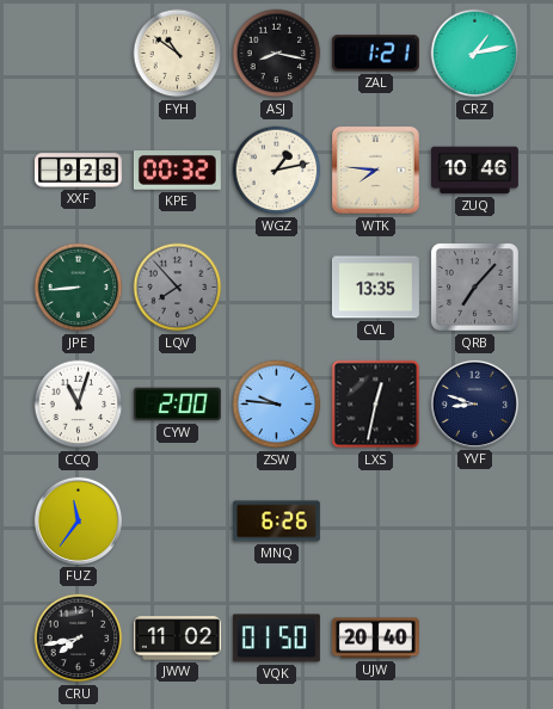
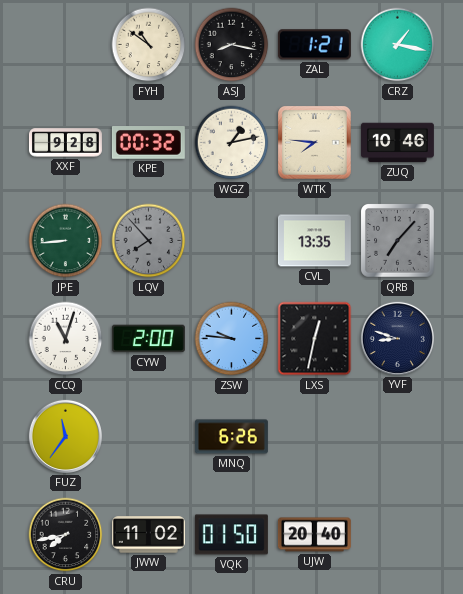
CRZ: 1:13 -> 1:17 (398, 45)
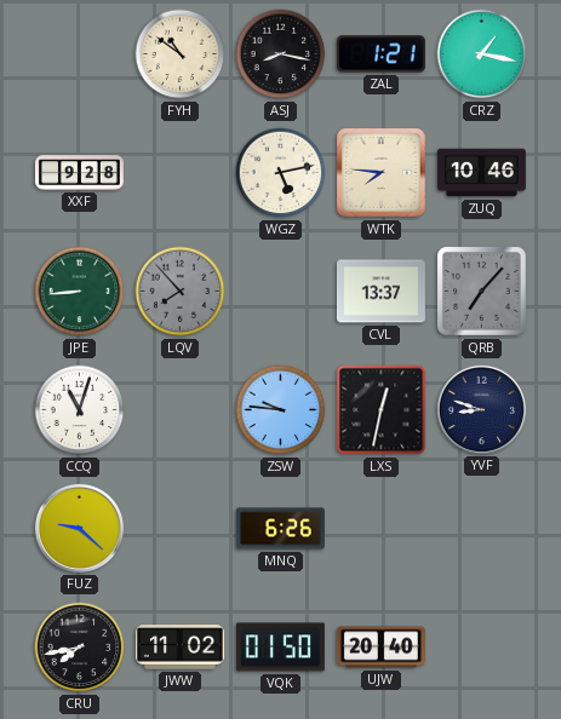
KPE: 00:32 -> none (148, 143)
WGZ: 1:13 -> 5:13 (281, 173)
CVL: 13:35 -> 13:37 (380, 292)
CYW: 2:00 -> none (148, 339)
FUZ: 11:36 -> 9:22 (79, 528)
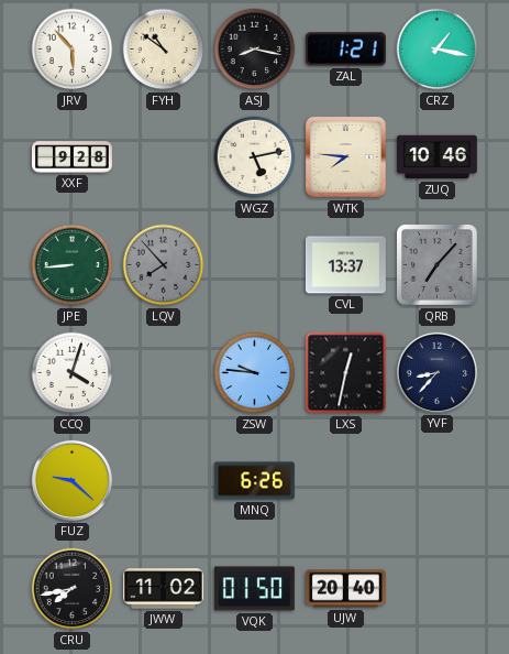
JRV: none -> 5:53 (73, 50)
CCQ: 11:03 -> 4:03 (73, 373)
YVF: 8:48 -> 8:37 (436, 372)
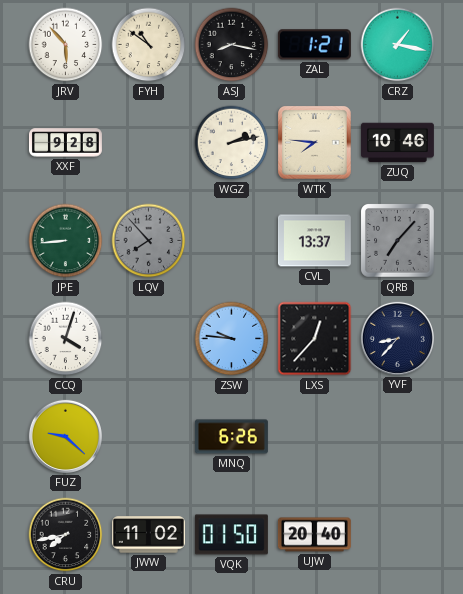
WGZ: 5:13 -> 2:13 (232, 143)
LXS: 12:32 -> 12:37 (315, 339)
